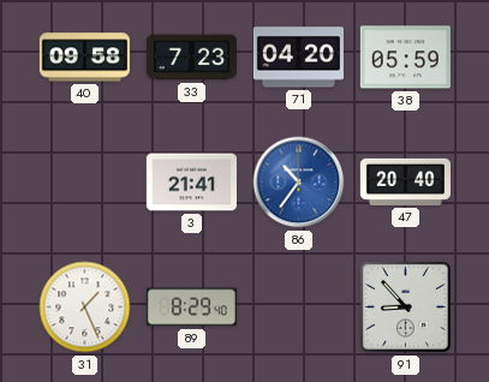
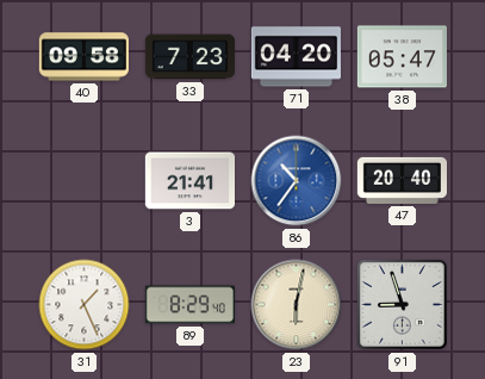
38: 05:59 -> 05:47 (402, 57)
23: none -> 6:02 (297, 305)
91: 8:53 -> 8:57 (402, 304)
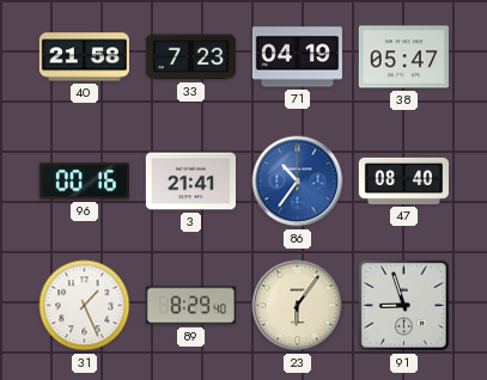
40: 09:58 -> 21:58 (84, 57)
71: 04:20 -> 04:19 (297, 57)
96: none -> 00:16 (84, 182)
47: 20:40 -> 08:40 (403, 180)
23: 6:02 -> 6:06 (298, 306)
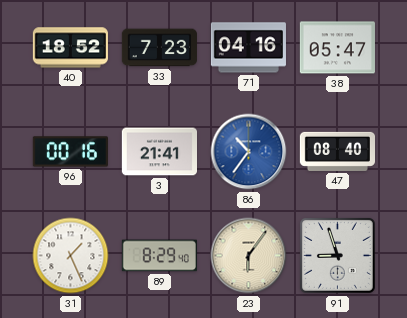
40: 21:58 -> 18:52 (70, 48)
71: 04:19 -> 04:16 (248, 48)
